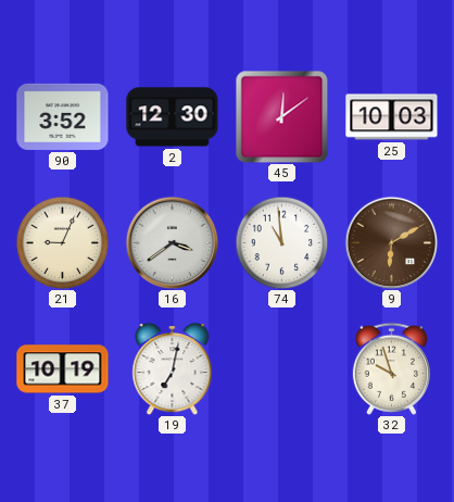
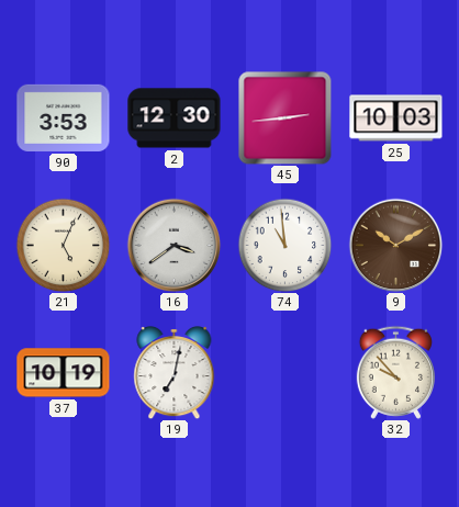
90: 3:52 -> 3:53 (64, 117)
45: 12:09 -> 2:44 (284, 117)
21: 9:04 -> 5:04 (63, 245)
9: 6:10 -> 10:10 (395, 245)
32: 9:57 -> 9:53 (395, 372)
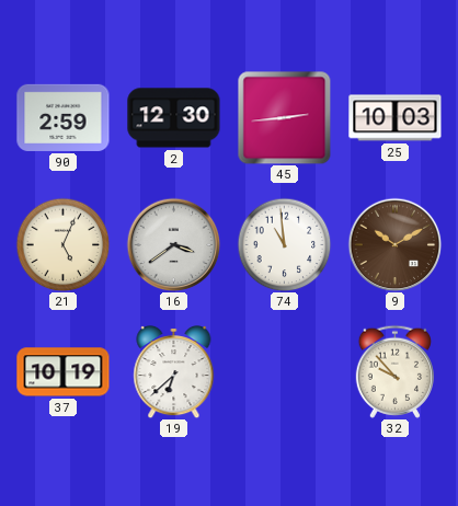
90: 3:53 -> 2:59 (64, 117)
19: 7:02 -> 6:38 (174, 371)
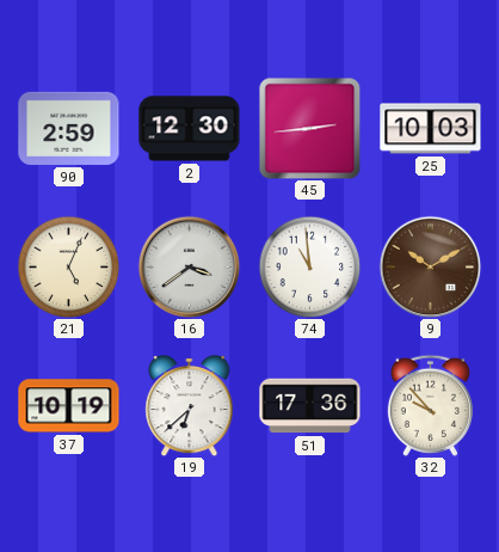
51: none -> 17:36 (310, 406)
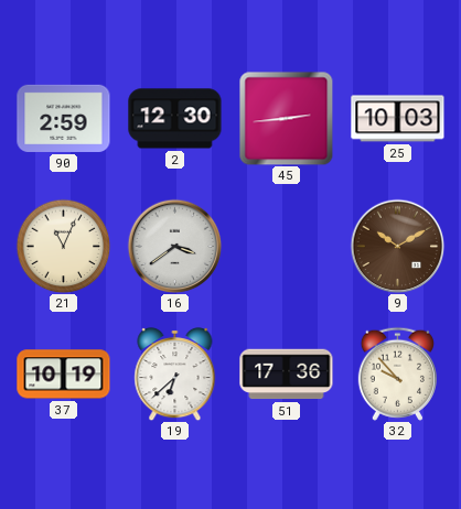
21: 5:04 -> 11:04 (63, 246)
74: 10:59 -> none (309, 266)
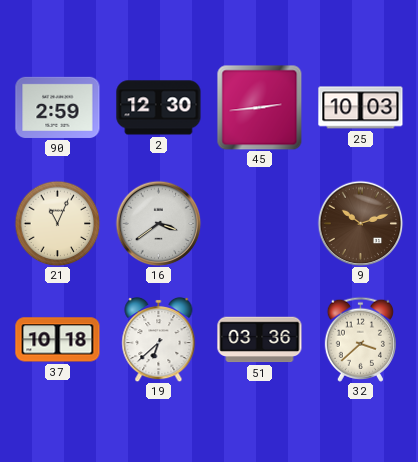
9: 10:10 -> 10:12 (360, 223)
37: 10:19 -> 10:18 (58, 340)
51: 17:36 -> 03:36 (260, 340)
32: 9:53 -> 3:38 (360, 339)
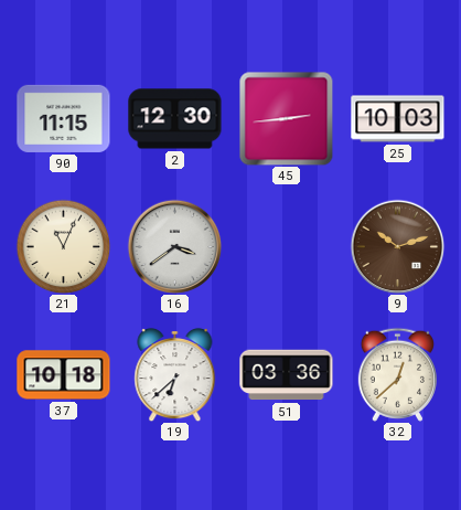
90: 2:59 -> 11:15 (64, 118)
32: 3:38 -> 12:38 (397, 374)
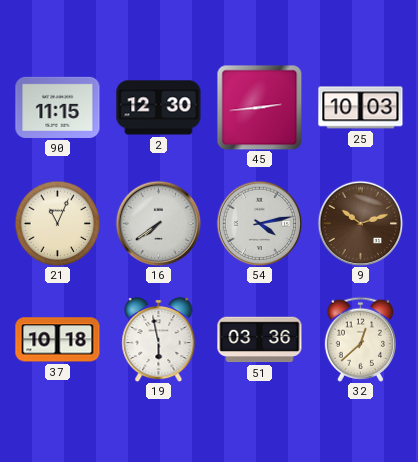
16: 3:39 -> 7:39 (158, 223)
54: none -> 4:13 (259, 223)
19: 6:38 -> 5:58 (159, 339)
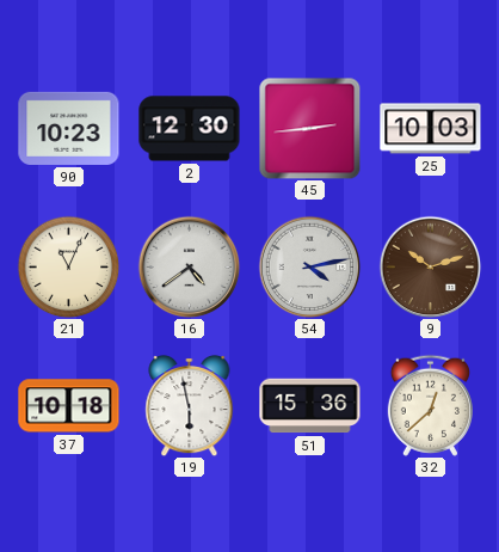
90: 11:15 -> 10:23 (69, 128)
16: 7:39 -> 4:39 (189, 266)
51: 03:36 -> 15:36 (310, 406)
